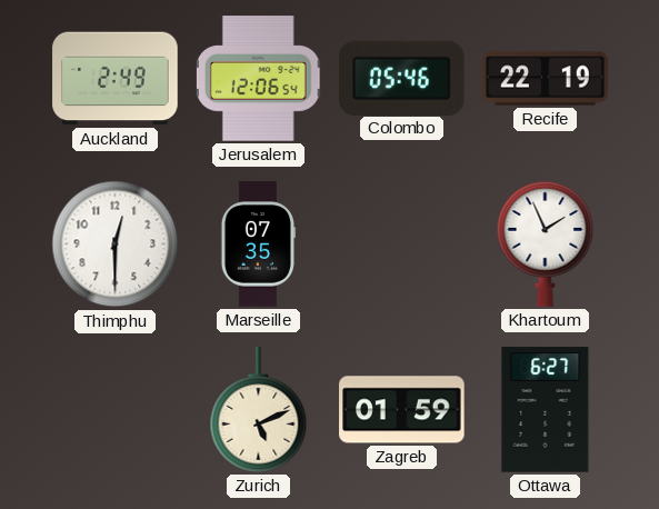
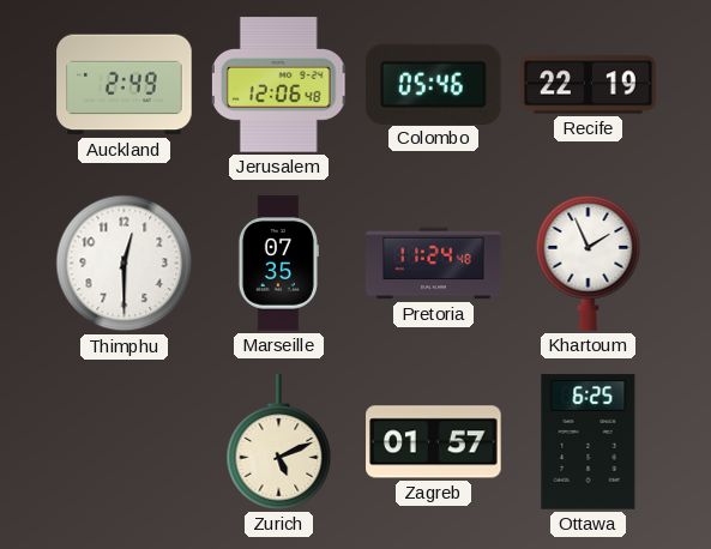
Jerusalem: 12:06:54 -> 12:06:48 (279, 85)
Pretoria: none -> 11:24 (434, 264)
Zagreb: 01:59 -> 01:57 (434, 442)
Ottawa: 6:27 -> 6:25 (589, 442)
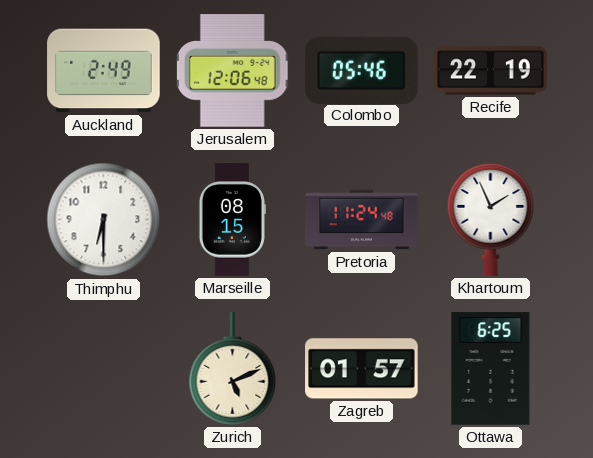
Thimphu: 12:30 -> 6:30 (104, 220)
Marseille: 07:35 -> 08:15 (232, 220)
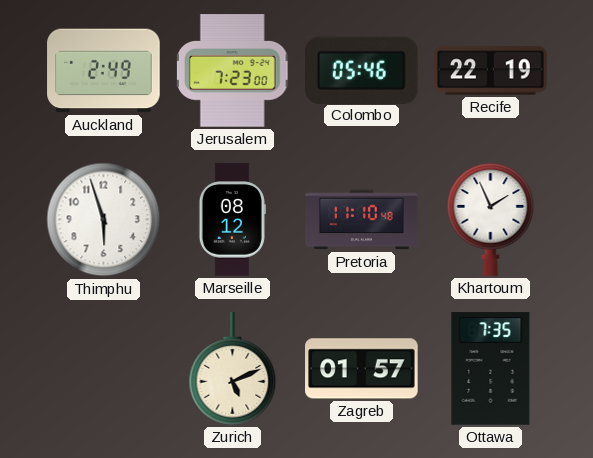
Jerusalem: 12:06 -> 7:23 (233, 71)
Thimphu: 6:30 -> 5:57 (104, 220)
Marseille: 08:15 -> 08:12 (232, 220)
Pretoria: 11:24 -> 11:10 (362, 220)
Ottawa: 6:25 -> 7:35 (491, 369)
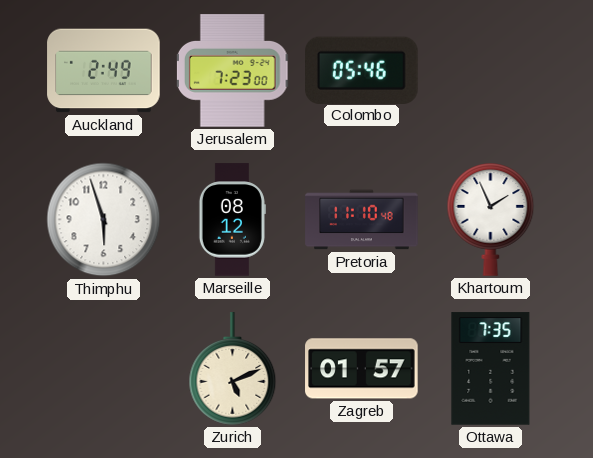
Recife: 22:19 -> none (491, 71)
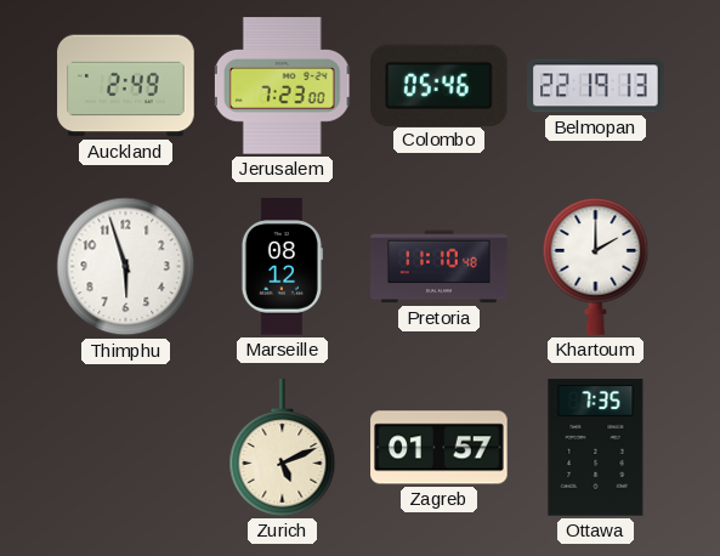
Belmopan: none -> 22:19 (596, 86)
Khartoum: 1:56 -> 2:00 (596, 267)
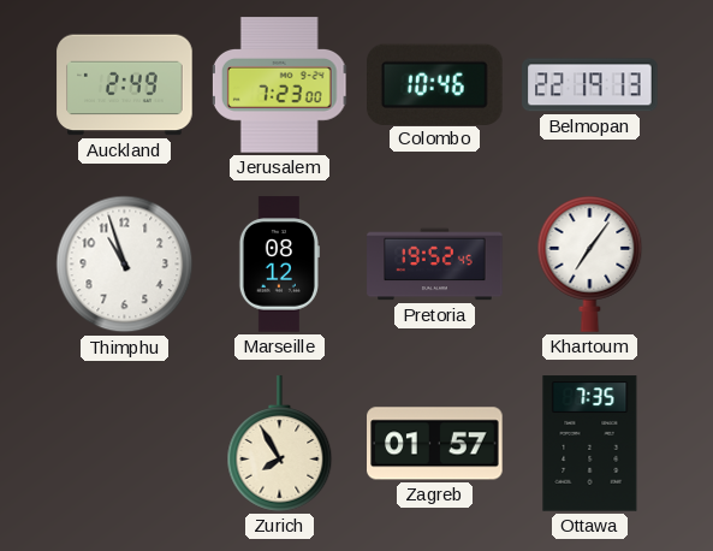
Colombo: 05:46 -> 10:46 (435, 84)
Thimphu: 5:57 -> 10:57 (125, 265)
Pretoria: 11:10 -> 19:52 (435, 265)
Khartoum: 2:00 -> 7:06 (590, 265)
Zurich: 5:11 -> 7:55 (280, 444)
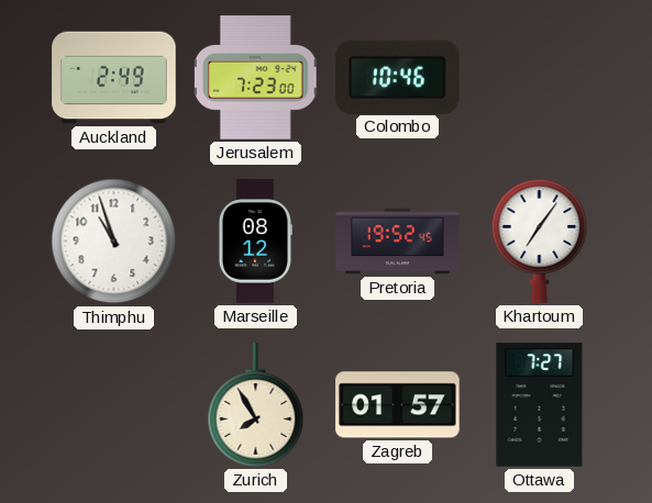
Belmopan: 22:19 -> none (590, 85)
Ottawa: 7:35 -> 7:27 (540, 405)
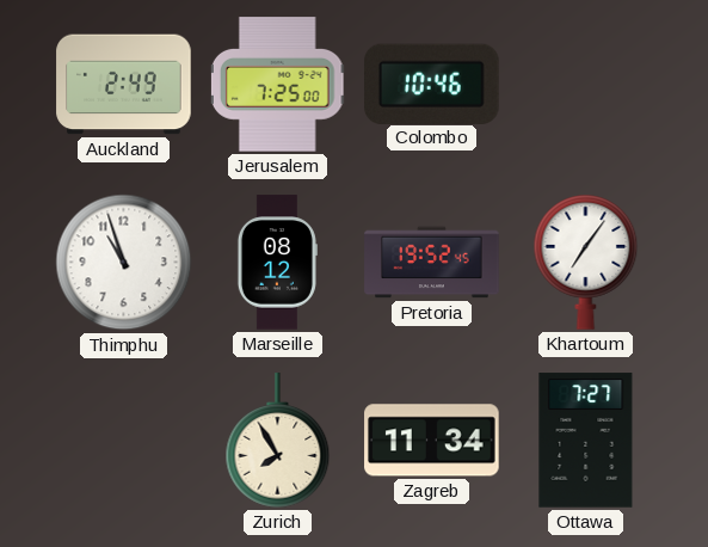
Jerusalem: 7:23 -> 7:25 (278, 85)
Zagreb: 01:57 -> 11:34 (432, 441)
